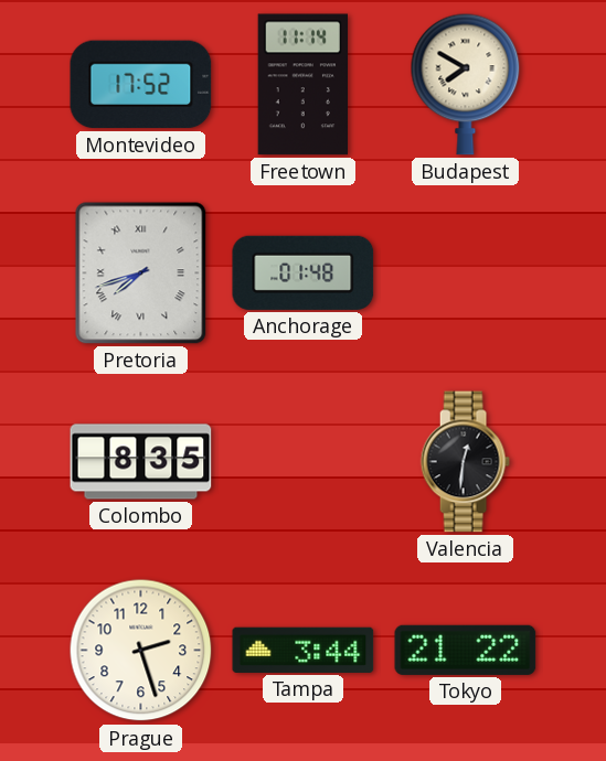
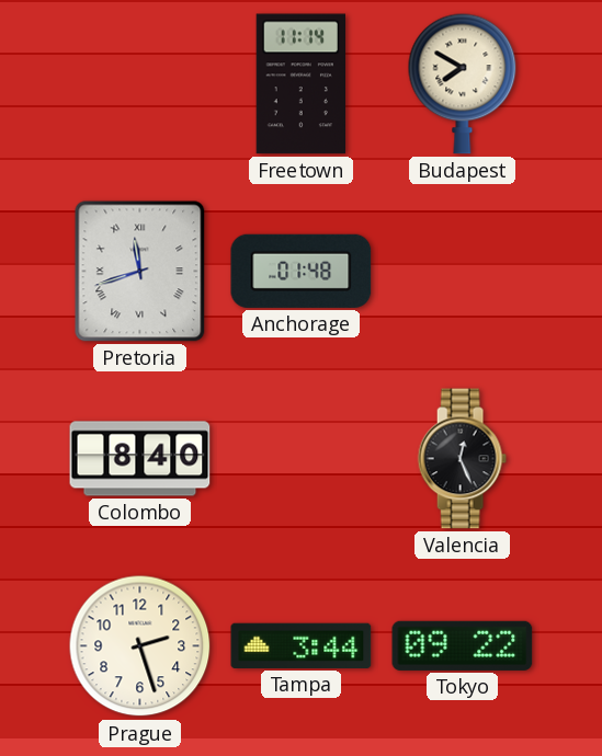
Montevideo: 17:52 -> none (141, 85)
Pretoria: 7:42 -> 11:42 (140, 272)
Colombo: 8:35 -> 8:40 (140, 459)
Valencia: 12:31 -> 12:26 (462, 459)
Tokyo: 21:22 -> 09:22 (463, 645)
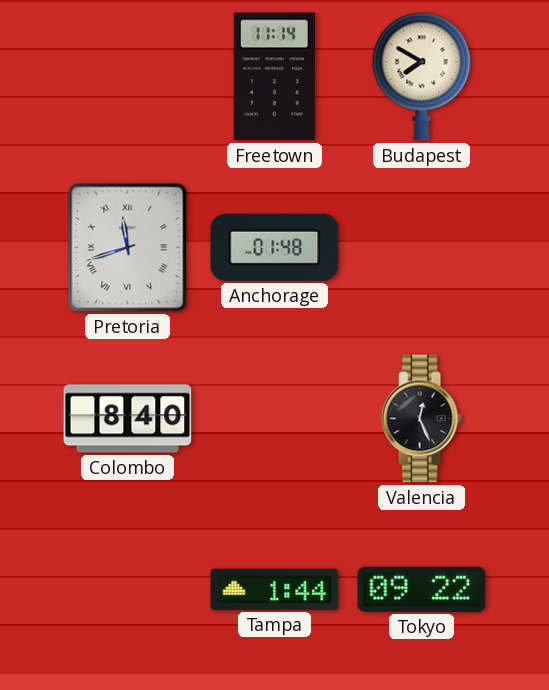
Prague: 2:27 -> none (140, 646)
Tampa: 3:44 -> 1:44 (275, 589)
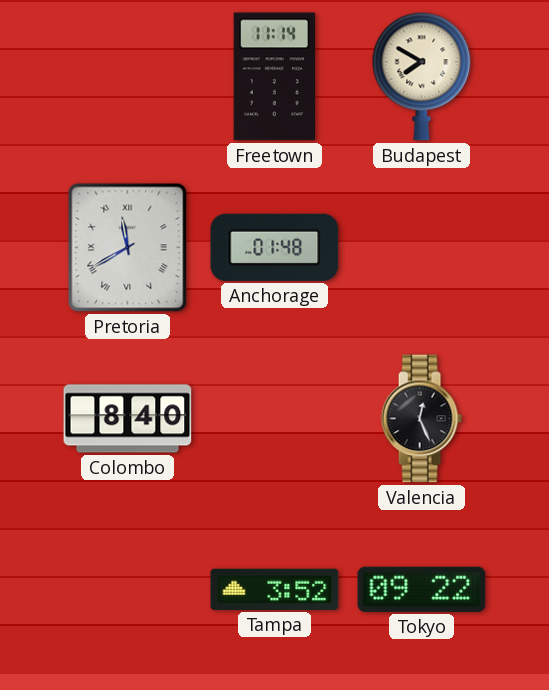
Pretoria: 11:42 -> 11:40 (128, 248)
Tampa: 1:44 -> 3:52 (275, 589)
